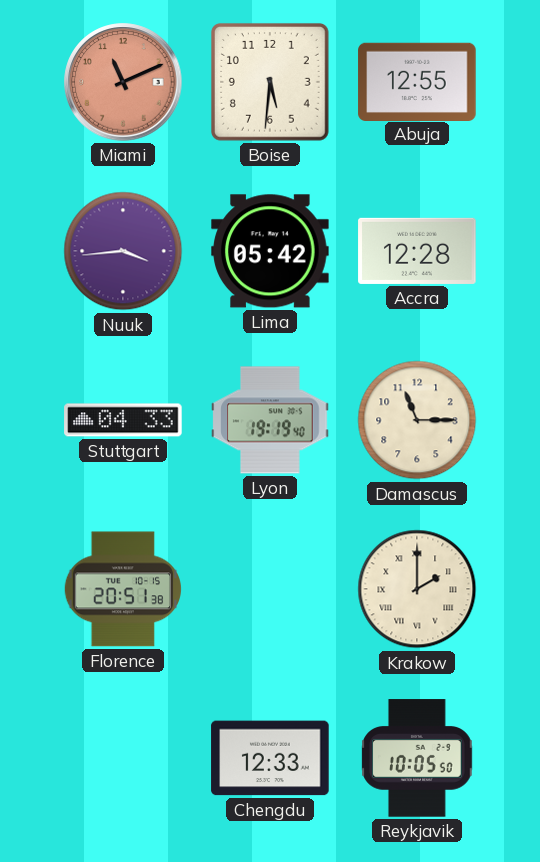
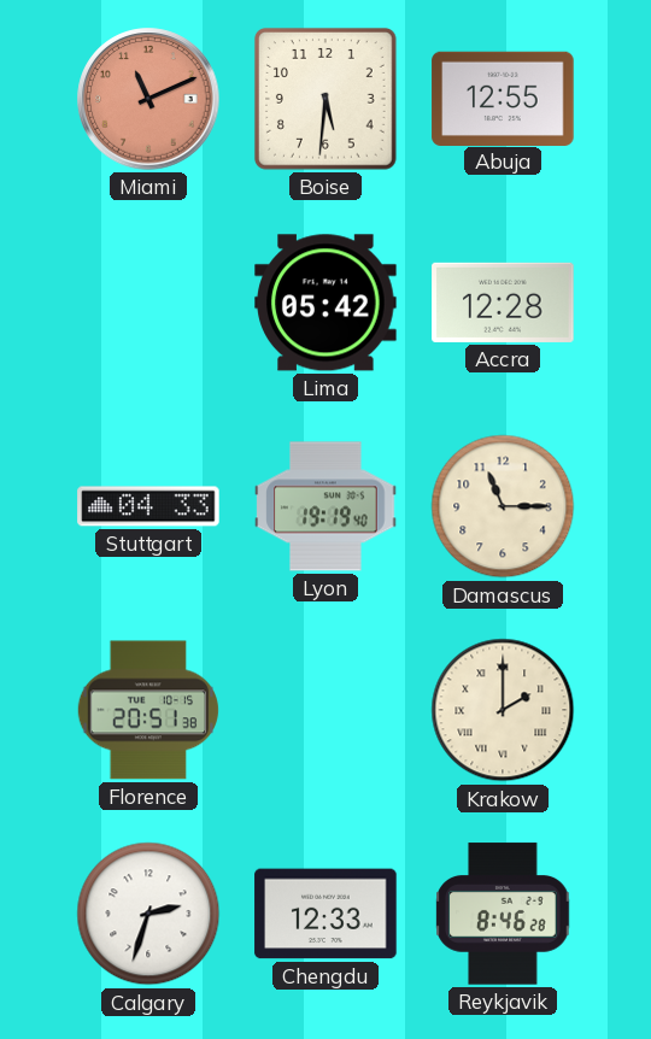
Nuuk: 3:44 -> none (123, 251)
Calgary: none -> 2:33 (148, 914)
Reykjavik: 10:05 -> 8:46 (503, 914)
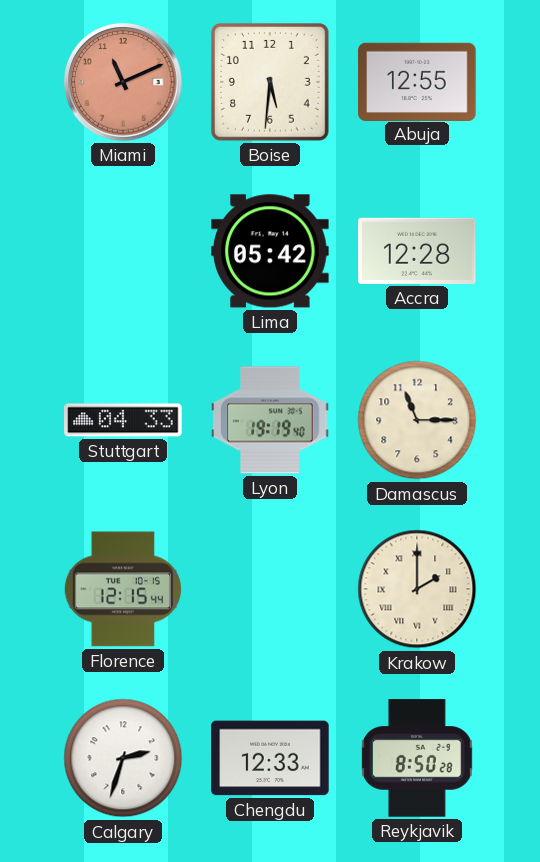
Florence: 20:51 -> 12:15 (122, 589)
Reykjavik: 8:46 -> 8:50 (417, 758)
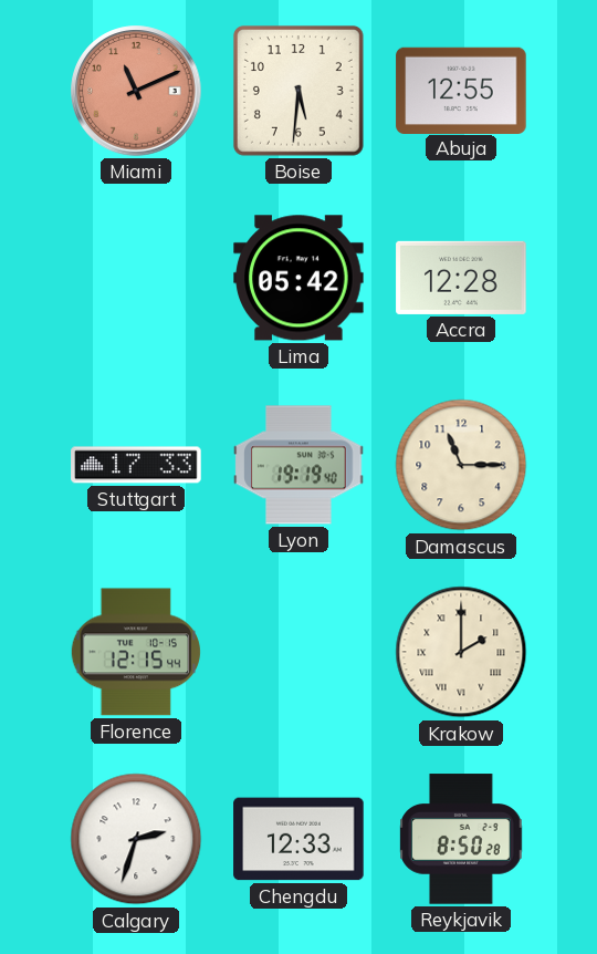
Stuttgart: 04:33 -> 17:33 (136, 465)
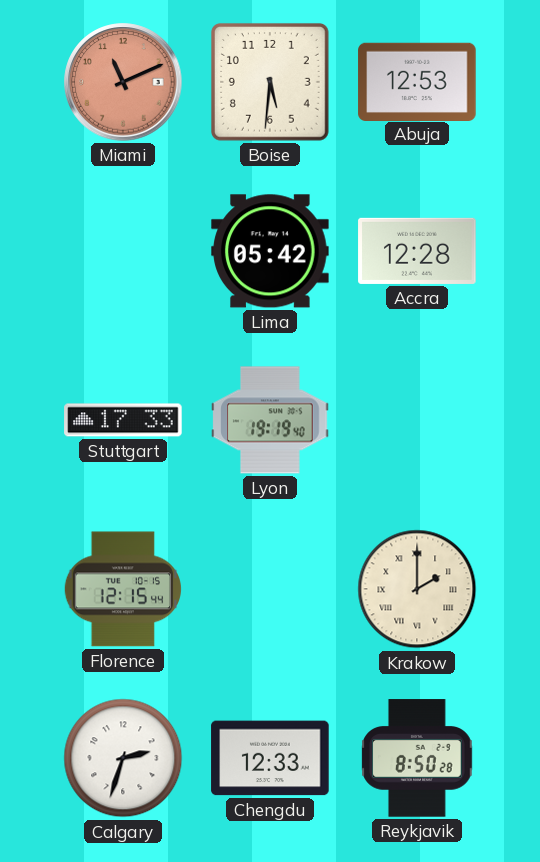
Abuja: 12:55 -> 12:53 (417, 81)
Damascus: 11:15 -> none (461, 465)
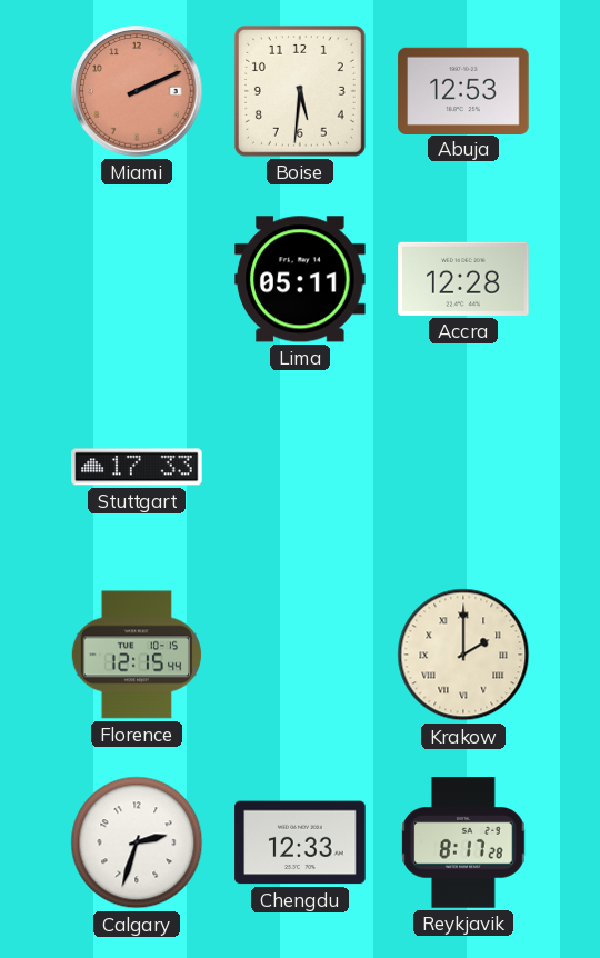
Miami: 11:11 -> 2:11 (137, 91)
Lima: 05:42 -> 05:11 (300, 279)
Lyon: 19:19 -> none (270, 420)
Reykjavik: 8:50 -> 8:17 (463, 842)
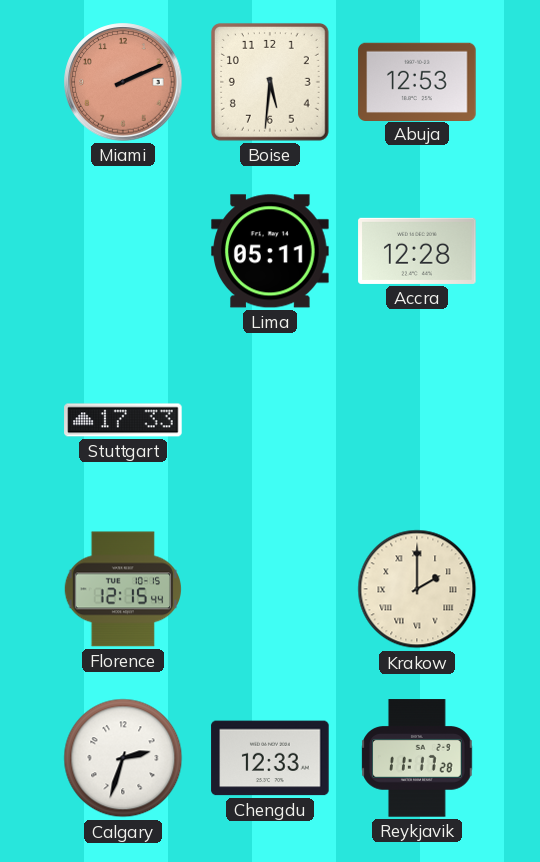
Reykjavik: 8:17 -> 11:17 (417, 758)
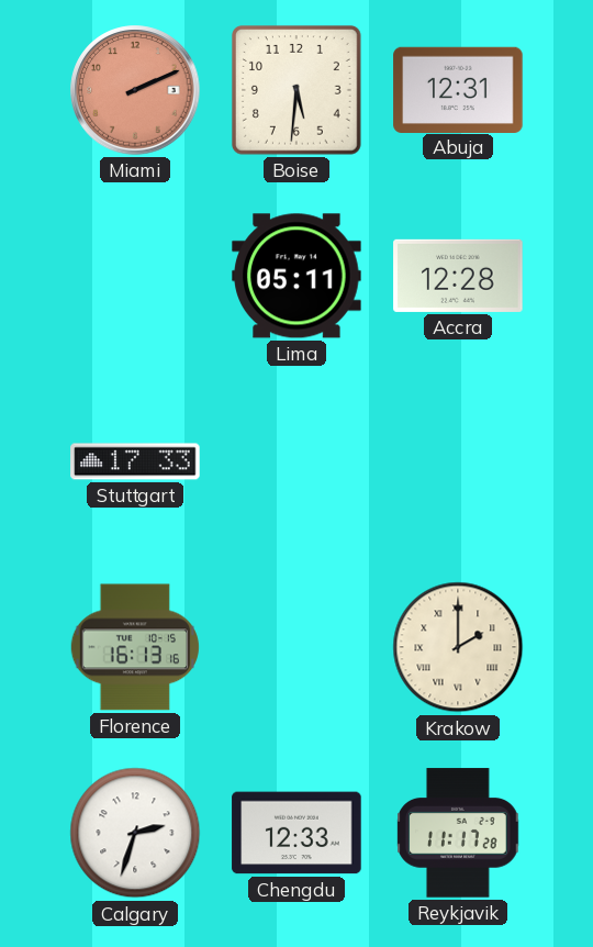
Abuja: 12:53 -> 12:31 (458, 89)
Florence: 12:15 -> 16:13 (134, 647)
